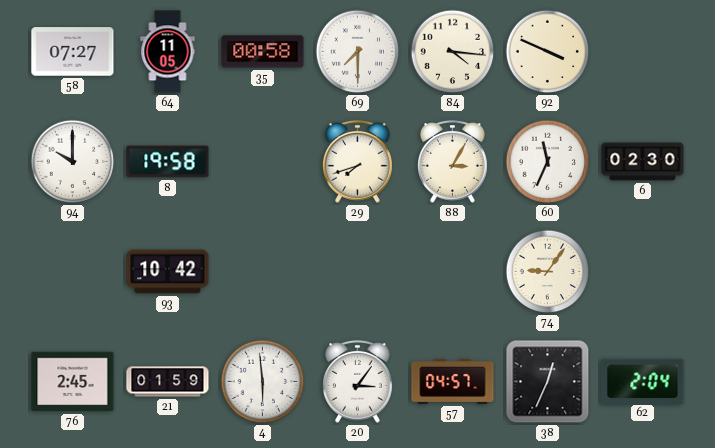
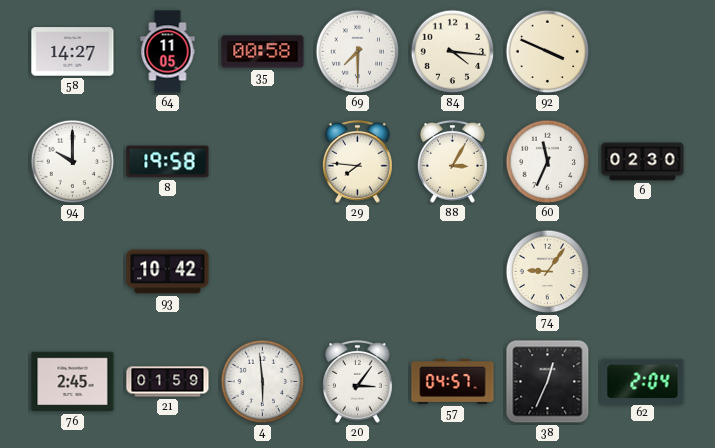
58: 07:27 -> 14:27 (73, 52)
29: 7:42 -> 7:46 (358, 161)
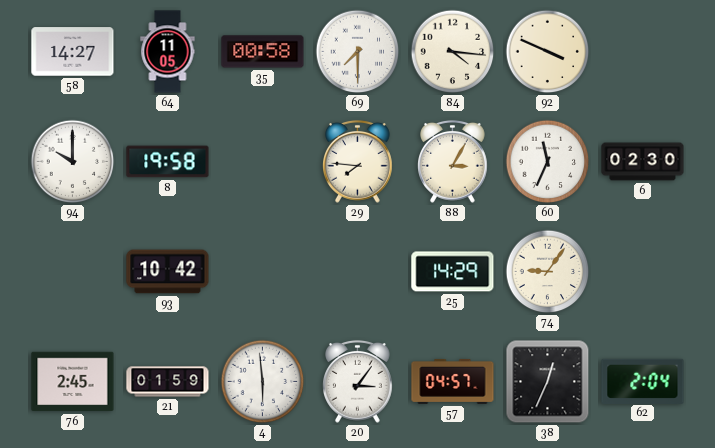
25: none -> 14:29 (453, 272)
